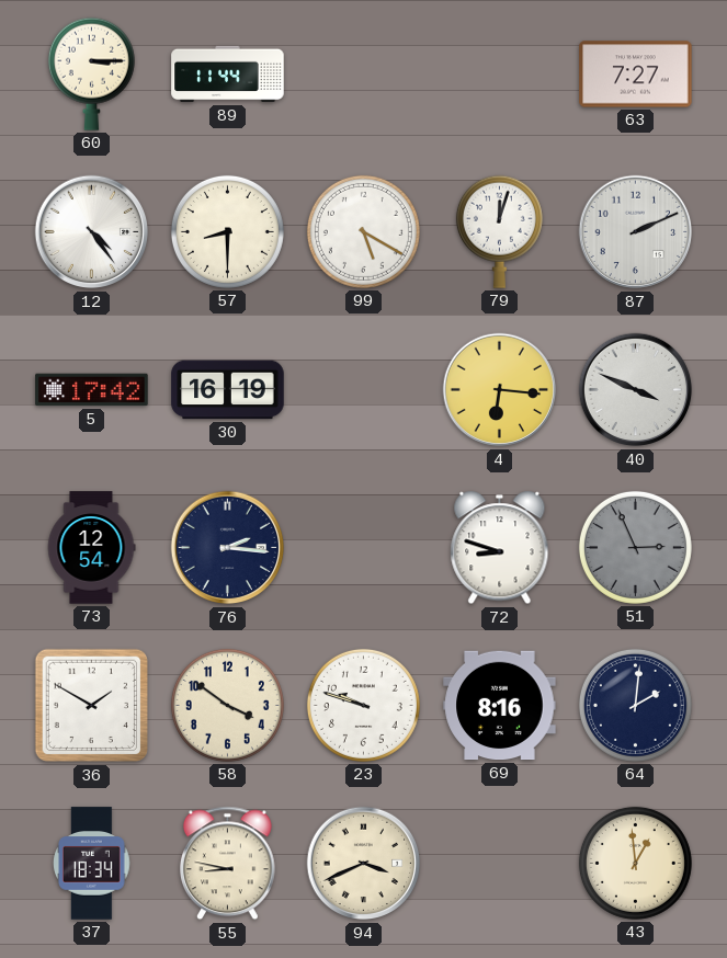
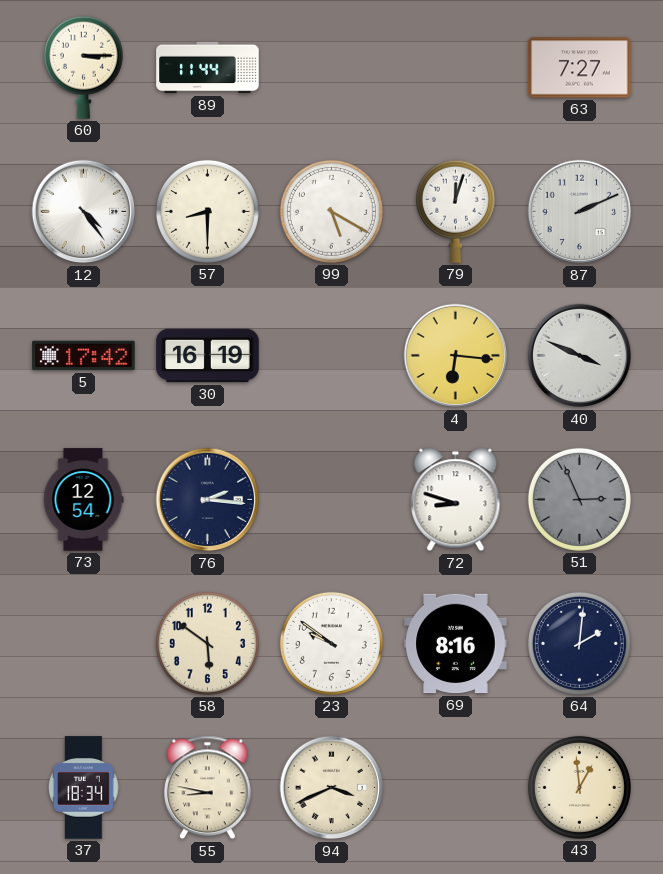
36: 1:50 -> none (91, 706)
58: 3:51 -> 5:51 (207, 643)
23: 9:48 -> 9:51 (331, 643)
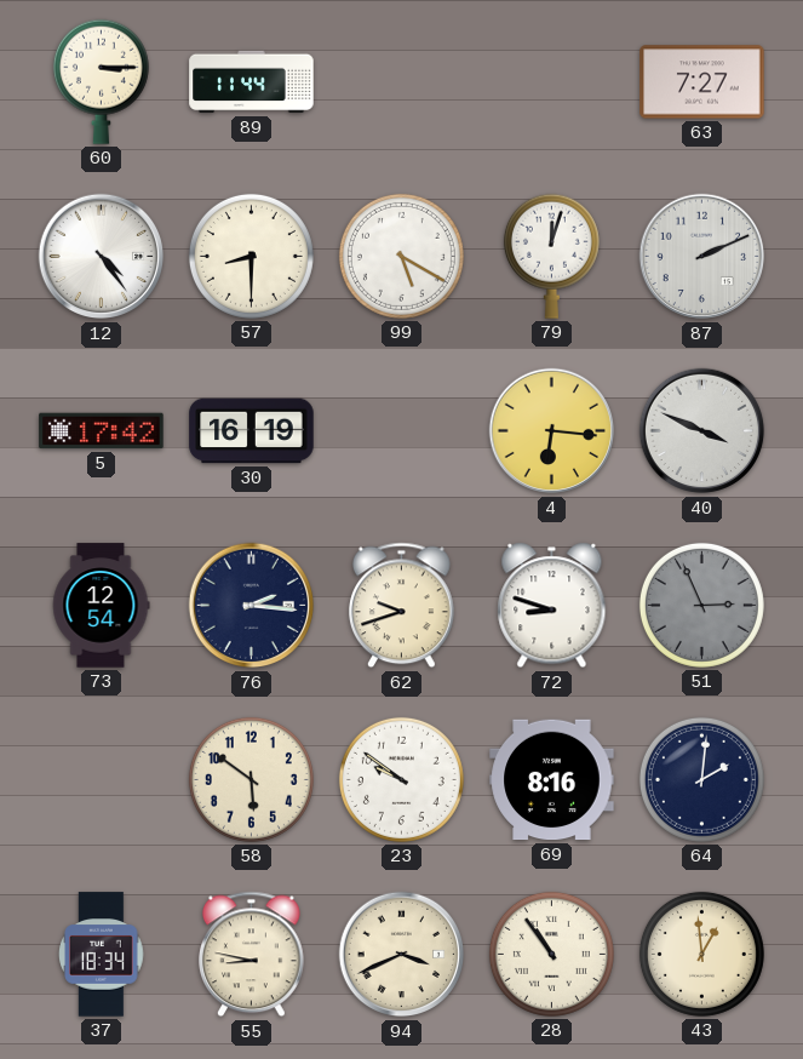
62: none -> 9:42 (402, 606)
28: none -> 10:54 (551, 954)
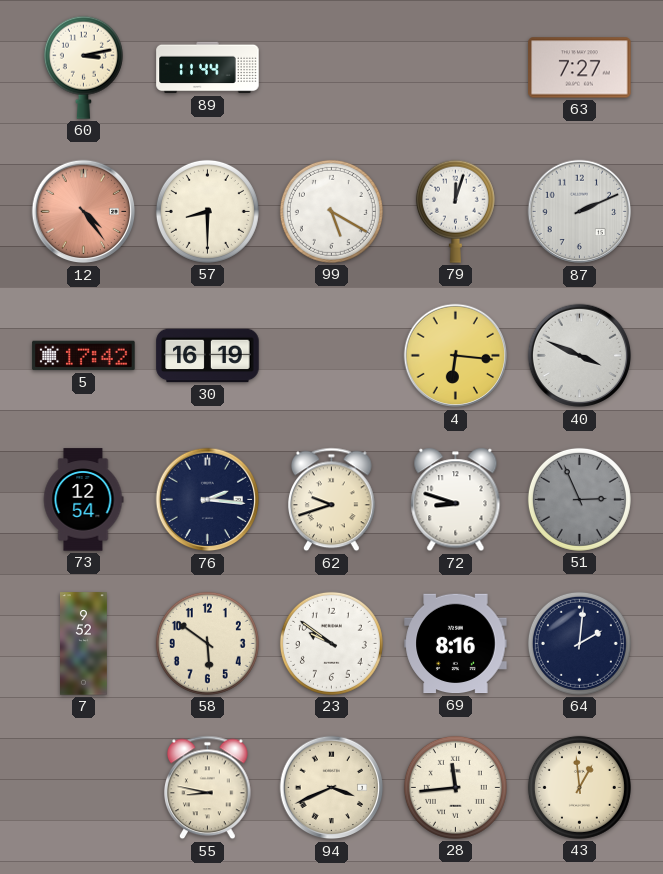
60: 3:15 -> 3:13 (83, 67)
12 dial: white -> salmon (84, 212)
7: none -> 9:52 (84, 644)
37: 18:34 -> none (102, 955)
28: 10:54 -> 11:44 (455, 787)
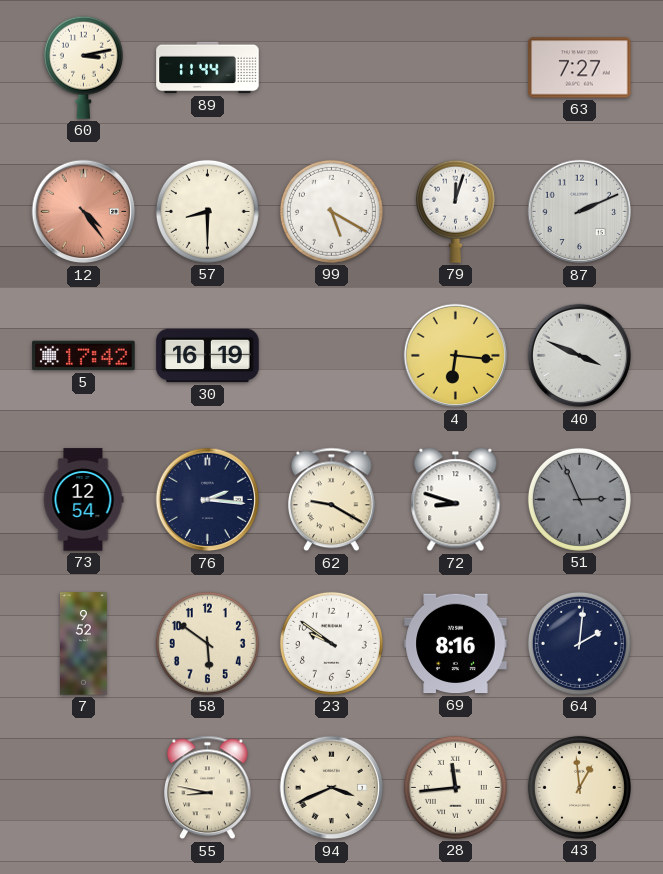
62: 9:42 -> 9:20 (332, 500)
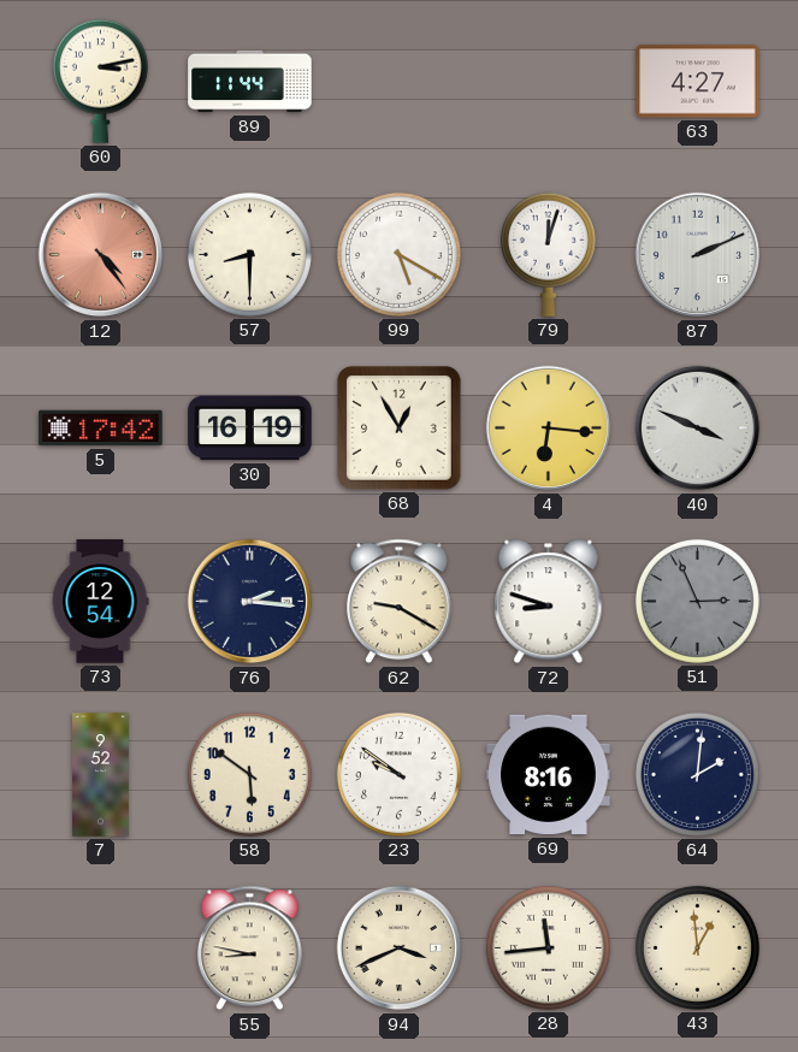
63: 7:27 -> 4:27 (698, 82)
68: none -> 12:55 (400, 429)
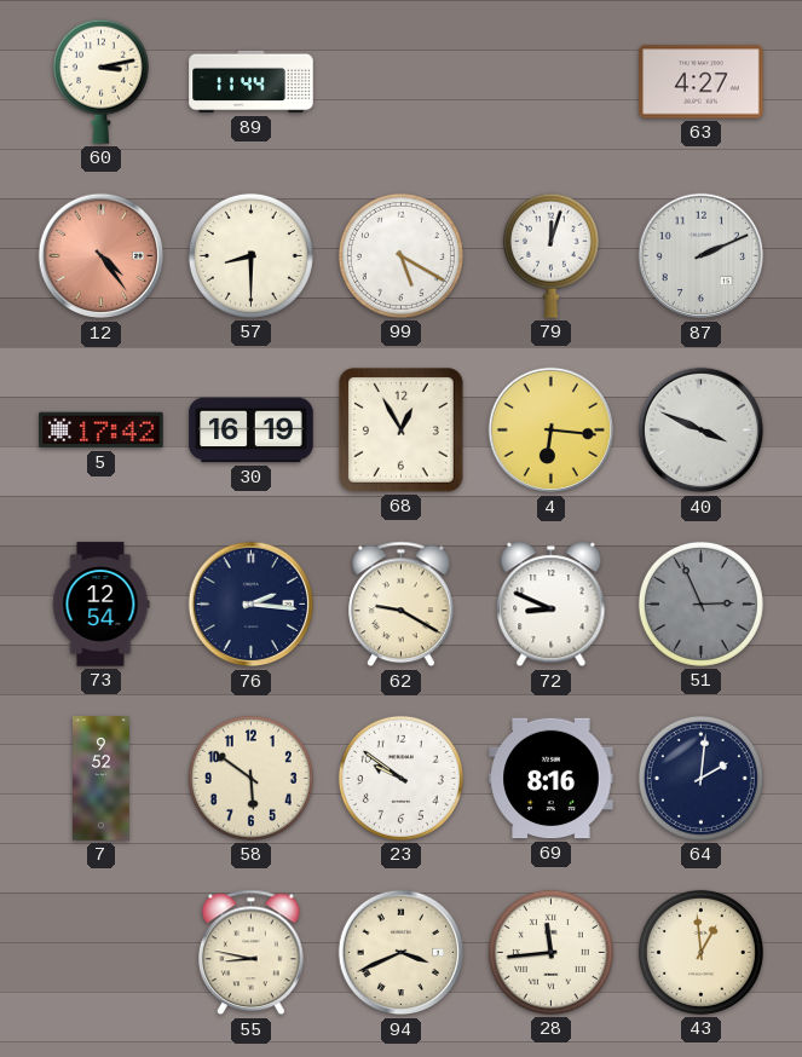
72: 8:48 -> 8:49 (552, 605)
